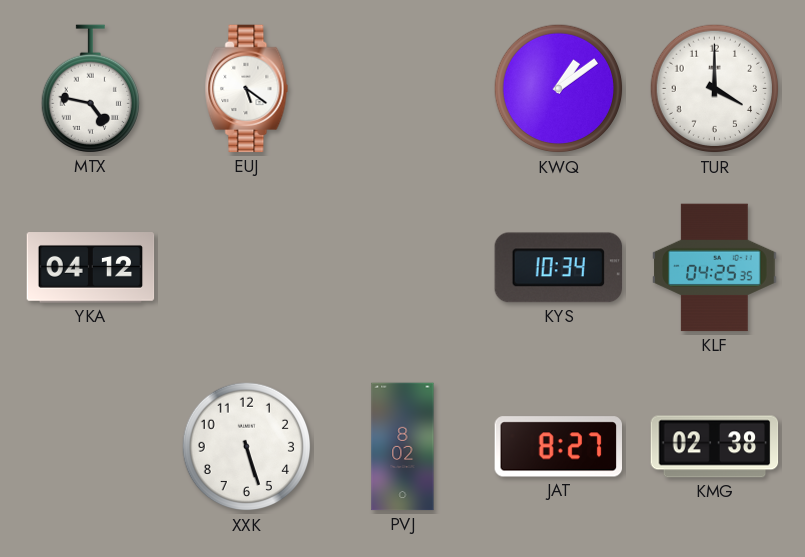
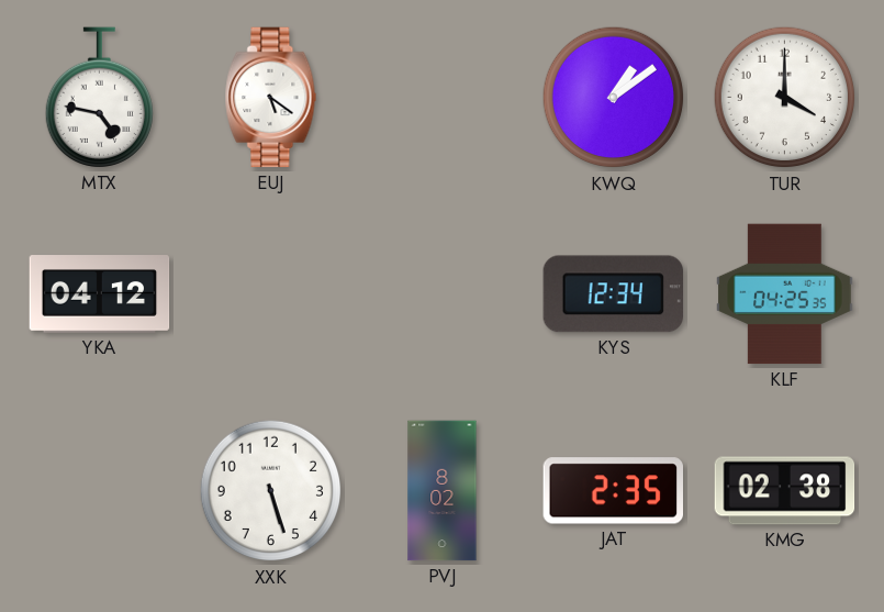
KYS: 10:34 -> 12:34 (614, 294)
JAT: 8:27 -> 2:35 (614, 491)
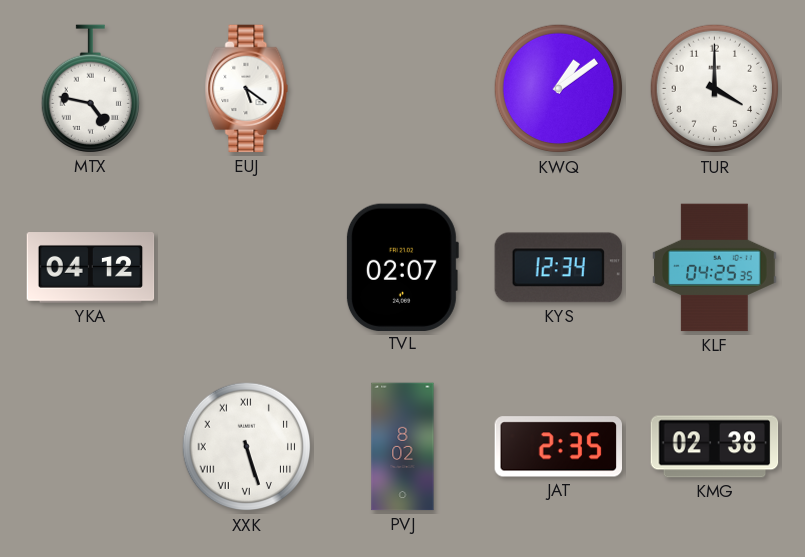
TVL: none -> 02:07 (402, 267)
XXK numerals: Arabic -> Roman (247, 447)
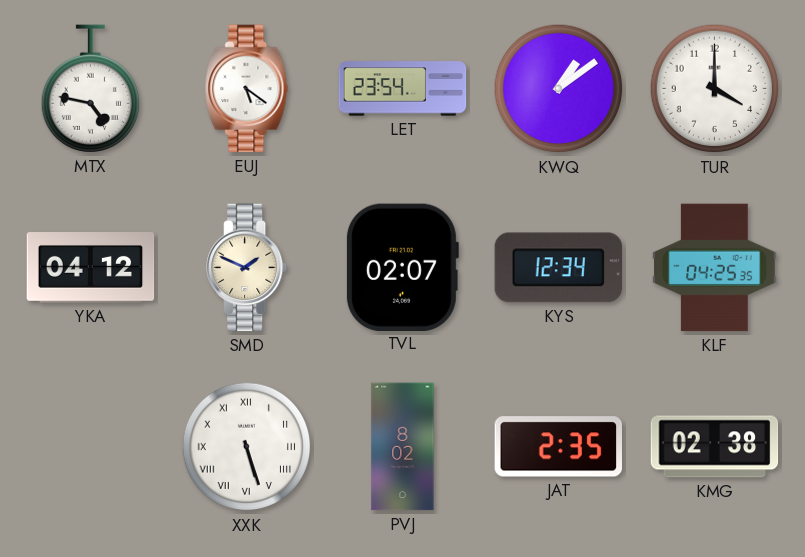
LET: none -> 23:54 (403, 89)
SMD: none -> 1:49 (248, 268)
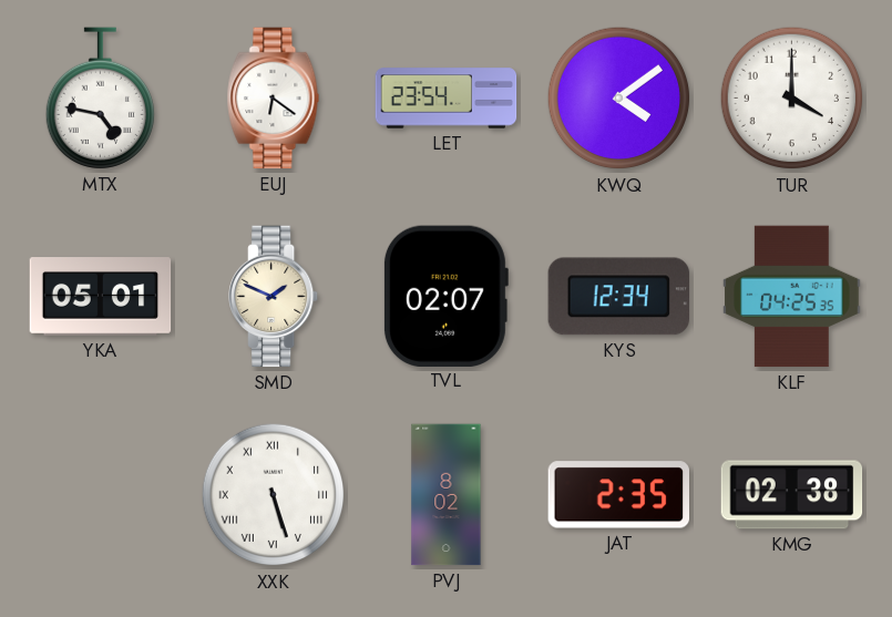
EUJ: 5:21 -> 6:21 (274, 99)
KWQ: 1:09 -> 4:09 (619, 99)
YKA: 04:12 -> 05:01 (101, 297)
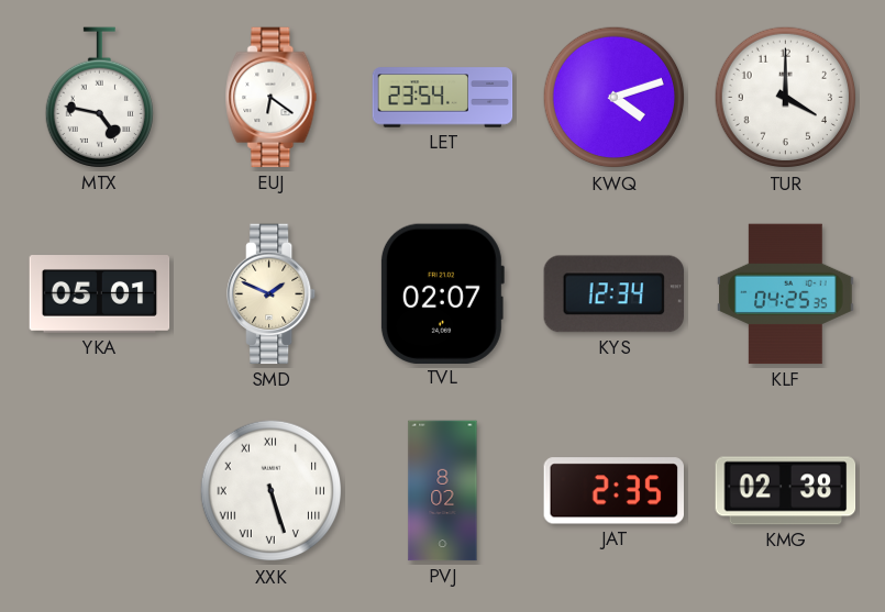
KWQ: 4:09 -> 4:12 (615, 98)
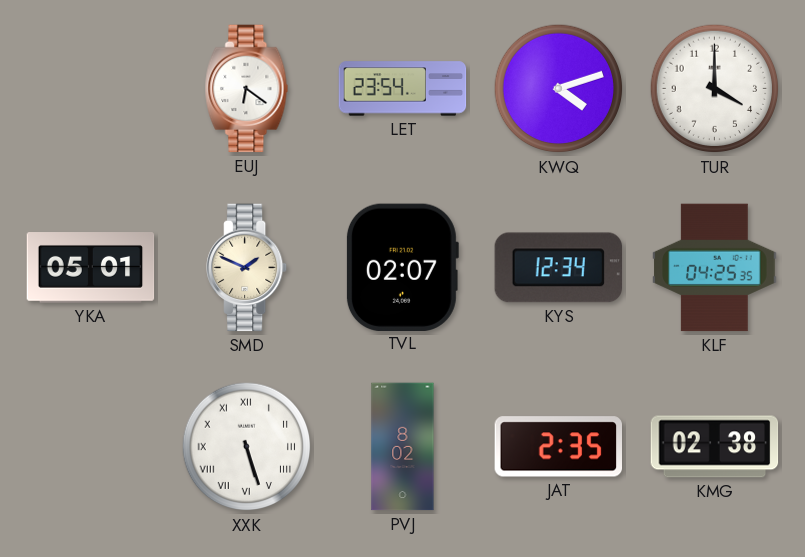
MTX: 4:47 -> none (99, 98)
